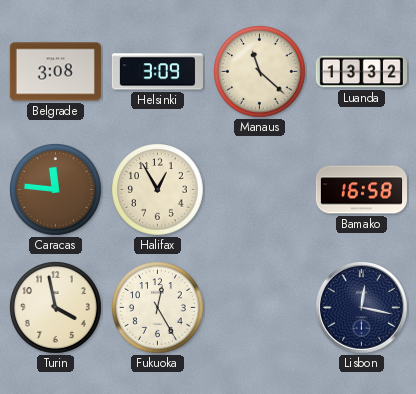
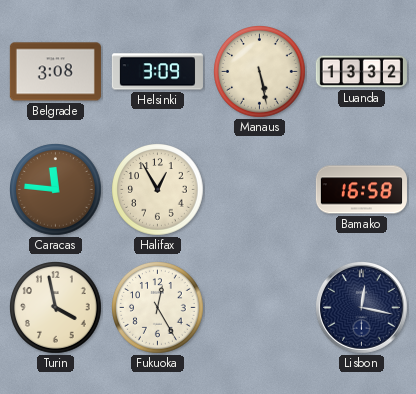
Manaus: 11:22 -> 5:28 (260, 72)
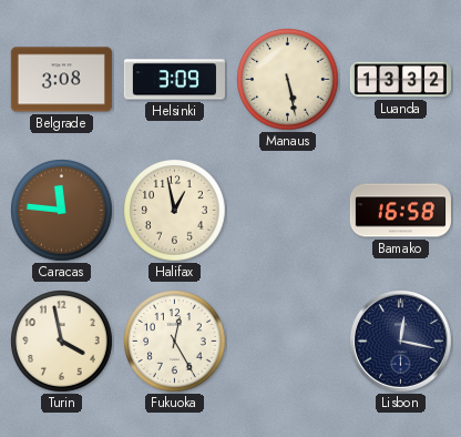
Halifax: 12:55 -> 12:58 (175, 211)
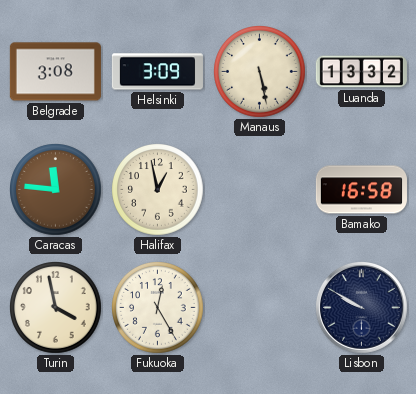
Lisbon: 12:17 -> 9:50 (362, 308)
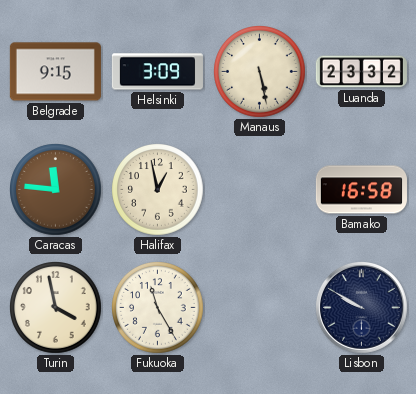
Belgrade: 3:08 -> 9:15 (55, 72)
Luanda: 13:32 -> 23:32 (361, 72)
Fukuoka: 12:25 -> 11:25 (158, 308)
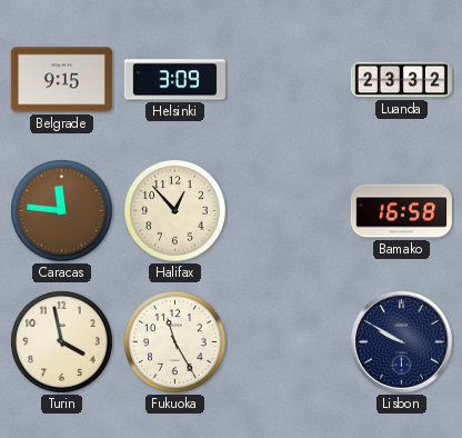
Manaus: 5:28 -> none (260, 72)
Halifax: 12:58 -> 12:53 (175, 211)
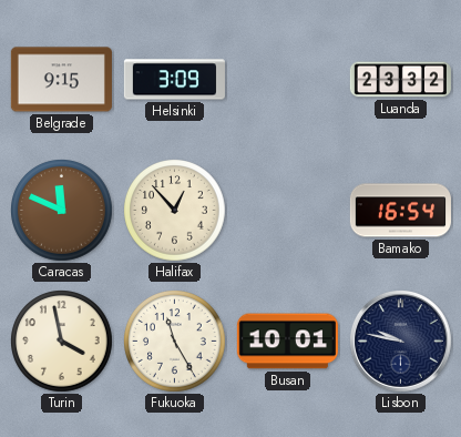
Caracas: 11:46 -> 11:49 (62, 211)
Bamako: 16:58 -> 16:54 (400, 211)
Busan: none -> 10:01 (287, 342)
Lisbon: 9:50 -> 9:47 (401, 342)
